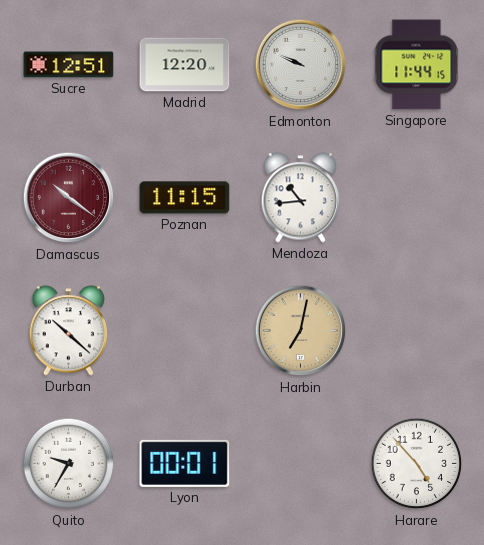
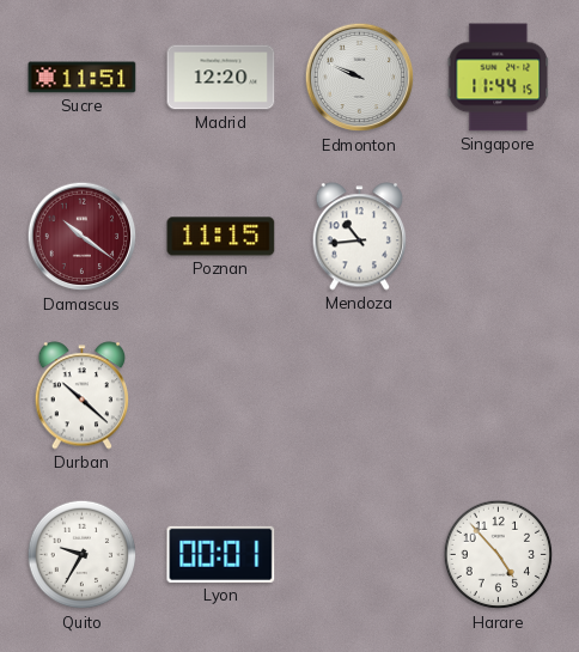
Sucre: 12:51 -> 11:51 (83, 78)
Harbin: 7:02 -> none (301, 331)
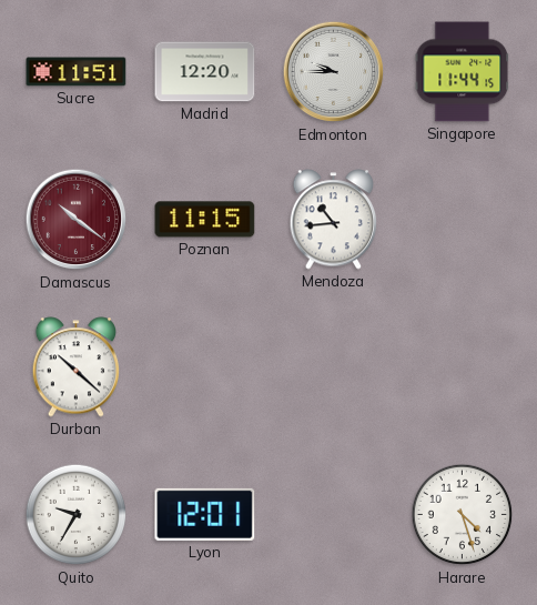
Edmonton: 9:49 -> 9:45 (334, 72)
Lyon: 00:01 -> 12:01 (205, 514)
Harare: 4:53 -> 4:27 (463, 515)
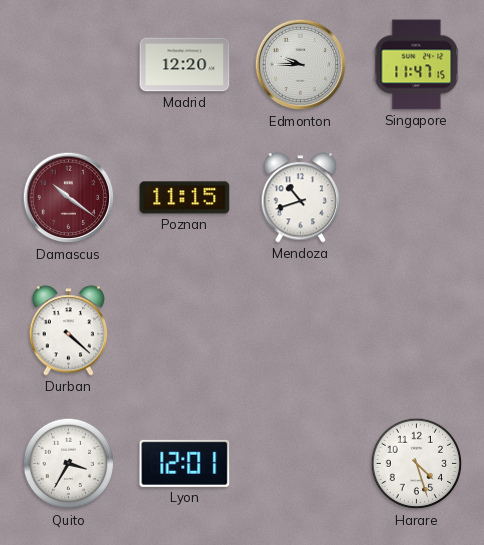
Sucre: 11:51 -> none (77, 72)
Singapore: 11:44 -> 11:47 (417, 65)
Mendoza: 10:44 -> 10:42 (301, 198)
Durban: 10:22 -> 4:22 (69, 331)
Quito: 9:35 -> 3:35 (69, 464)
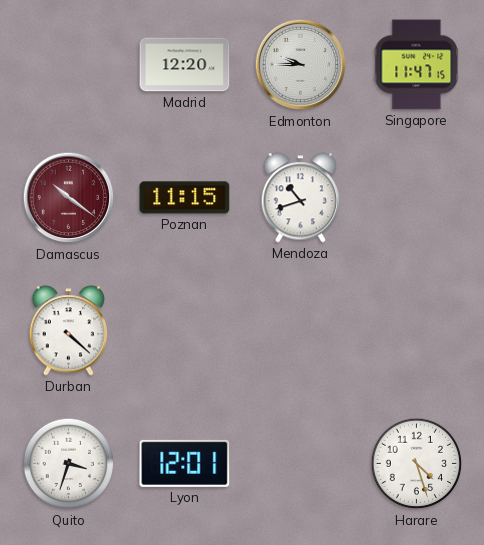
Quito: 3:35 -> 3:33 (69, 464)
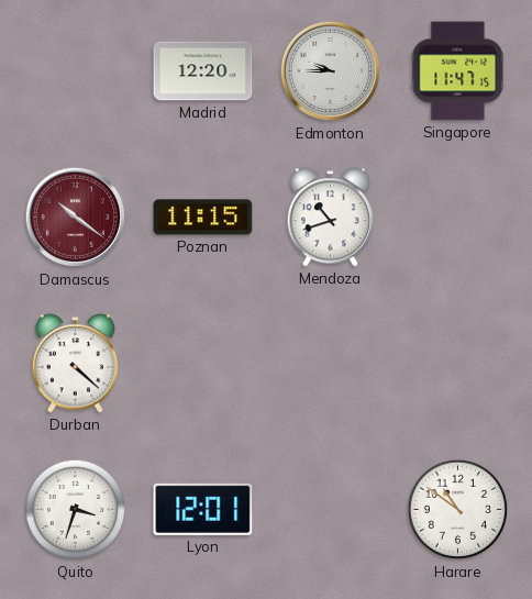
Harare: 4:27 -> 10:51 (458, 510)
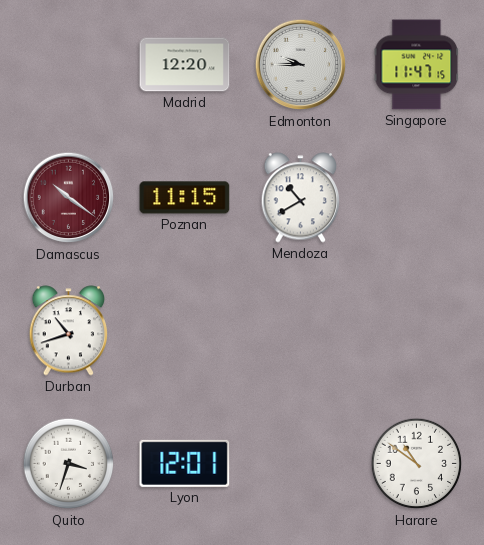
Mendoza: 10:42 -> 10:40 (301, 198)
Durban: 4:22 -> 10:42 (69, 331)
